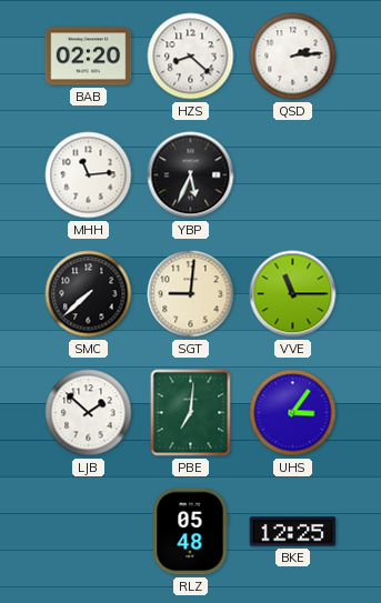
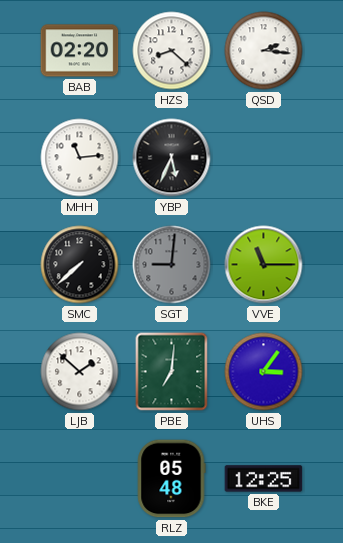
QSD: 2:14 -> 2:16 (264, 51)
SGT dial: cream -> grey (172, 265)
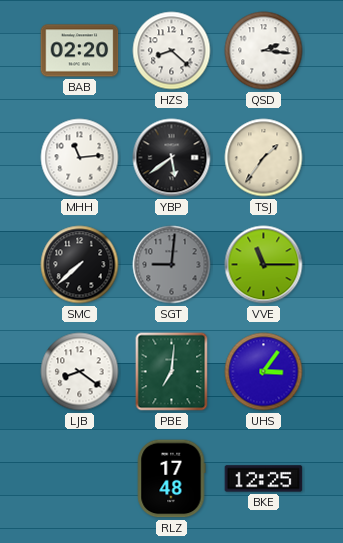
YBP: 5:34 -> 5:39 (172, 158)
TSJ: none -> 1:36 (264, 158)
LJB: 1:52 -> 8:21 (80, 372)
RLZ: 05:48 -> 17:48 (171, 479)
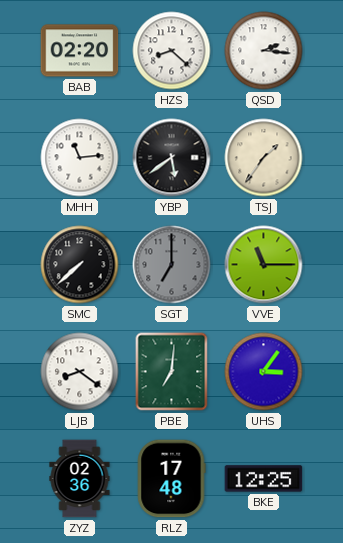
SGT: 9:01 -> 7:00 (172, 265)
ZYZ: none -> 02:36 (80, 479)
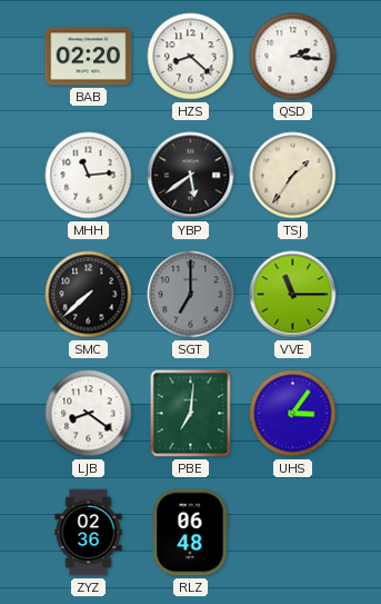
RLZ: 17:48 -> 06:48 (190, 533)
BKE: 12:25 -> none (264, 479)
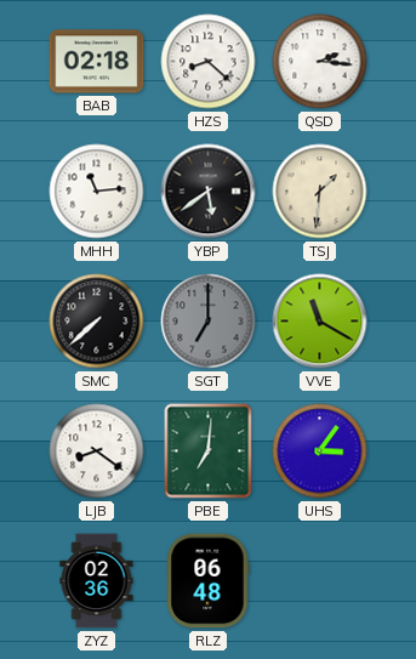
BAB: 02:20 -> 02:18 (97, 62)
TSJ: 1:36 -> 1:31 (320, 192)
VVE: 11:15 -> 11:20 (320, 322)
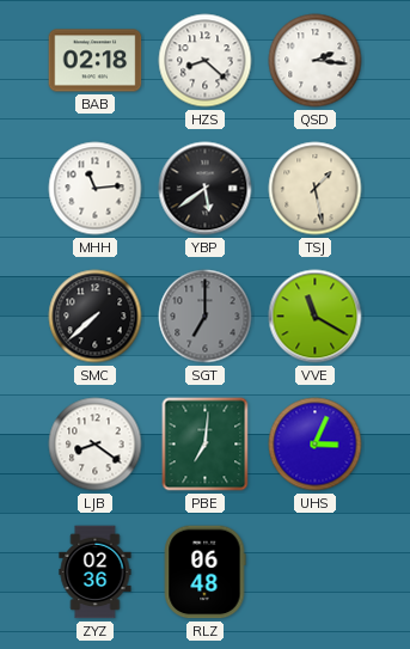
TSJ: 1:31 -> 1:28 (316, 189)
UHS: 3:06 -> 3:04 (316, 445)
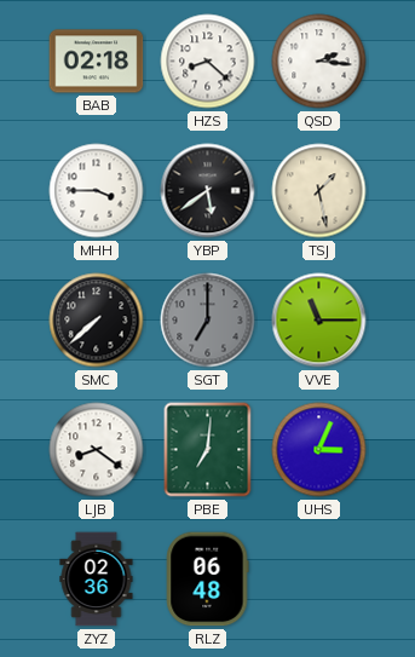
MHH: 11:14 -> 3:45 (97, 191)
VVE: 11:20 -> 11:15 (319, 321)
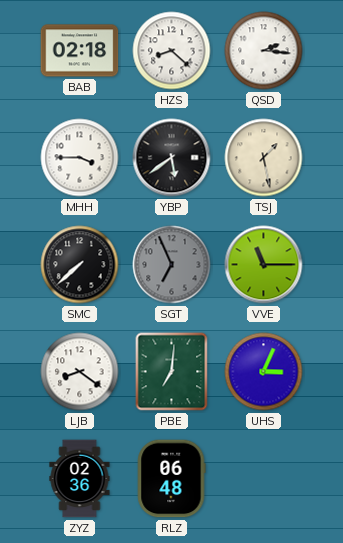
SGT: 7:00 -> 6:56 (172, 265)
